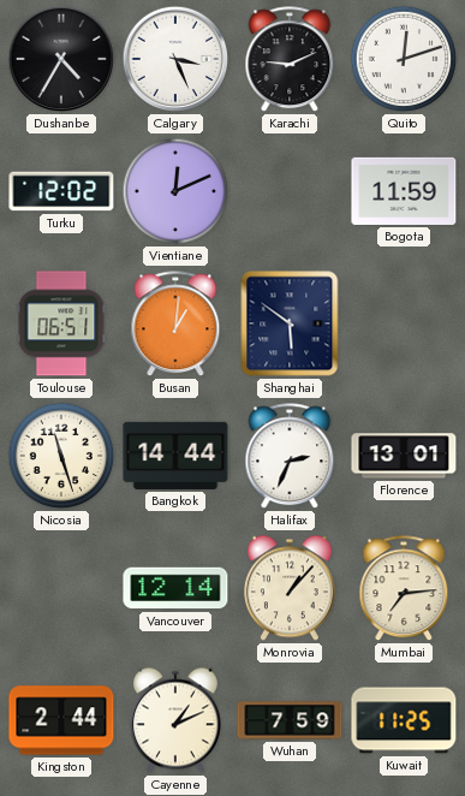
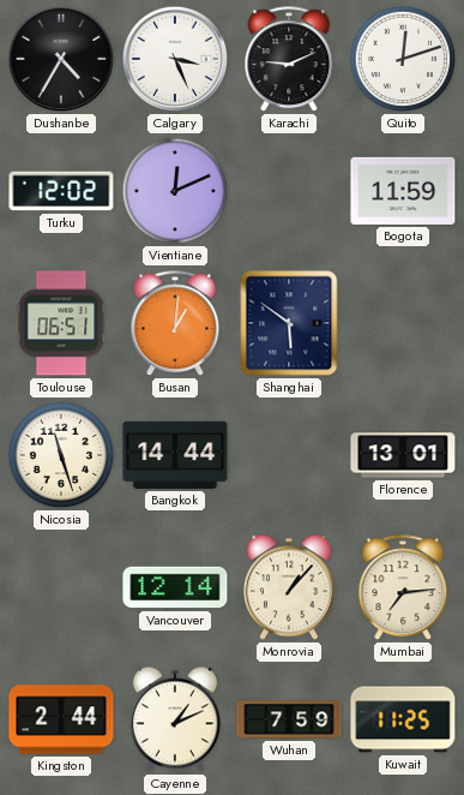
Halifax: 2:34 -> none (290, 457)
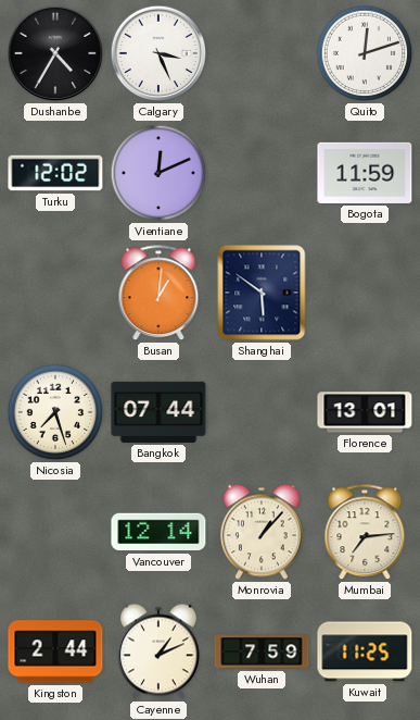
Karachi: 9:11 -> none (289, 60)
Toulouse: 06:51 -> none (61, 323)
Nicosia: 11:27 -> 7:27 (55, 412)
Bangkok: 14:44 -> 07:44 (158, 412)
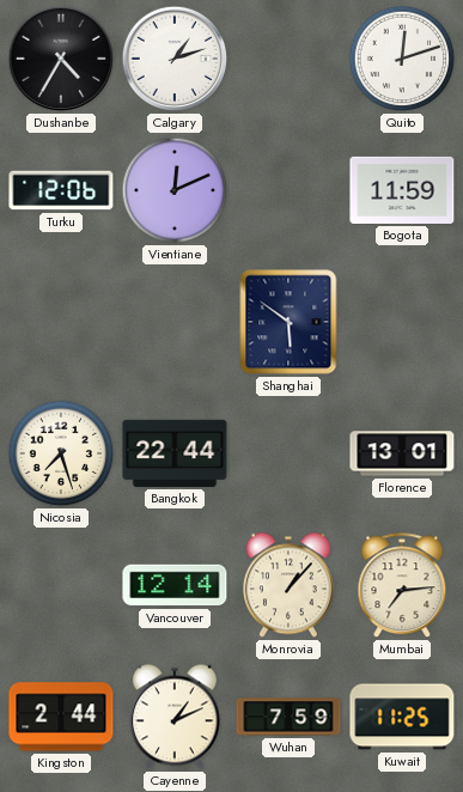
Calgary: 3:26 -> 1:12 (175, 59)
Turku: 12:02 -> 12:06 (61, 190)
Busan: 1:01 -> none (158, 294)
Bangkok: 07:44 -> 22:44 (175, 453)
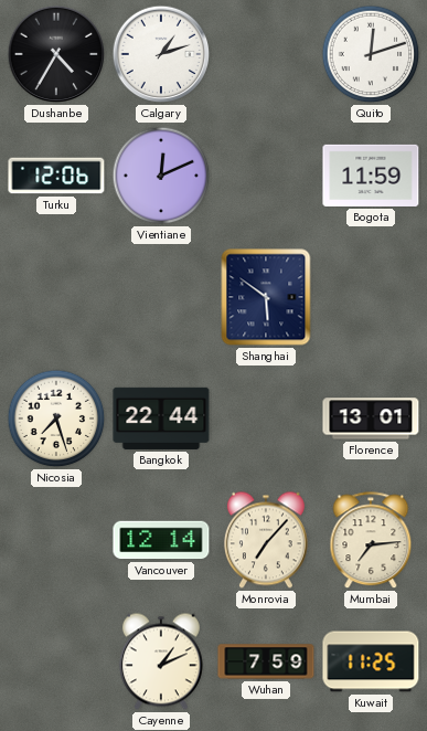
Monrovia: 1:07 -> 7:07 (266, 540)
Kingston: 2:44 -> none (61, 717)
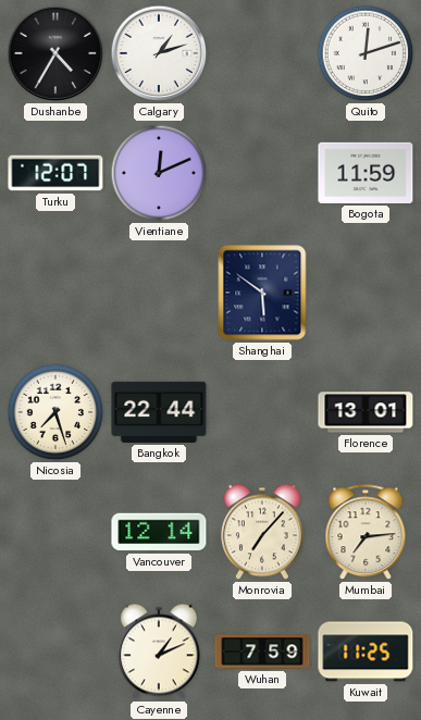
Turku: 12:06 -> 12:07 (55, 173)
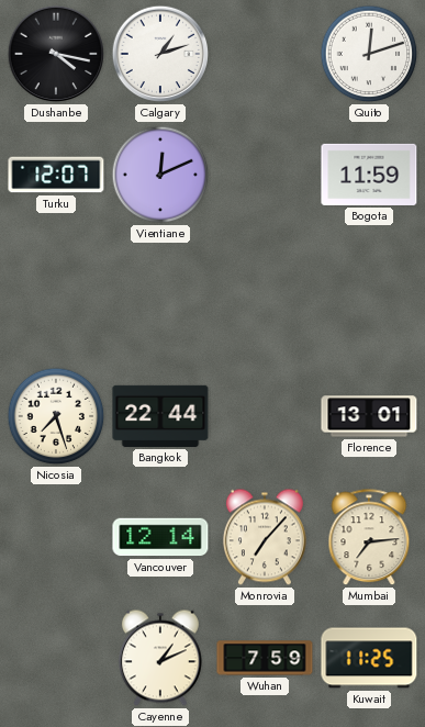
Dushanbe: 4:35 -> 4:17 (56, 54)
Shanghai: 5:51 -> none (262, 293)
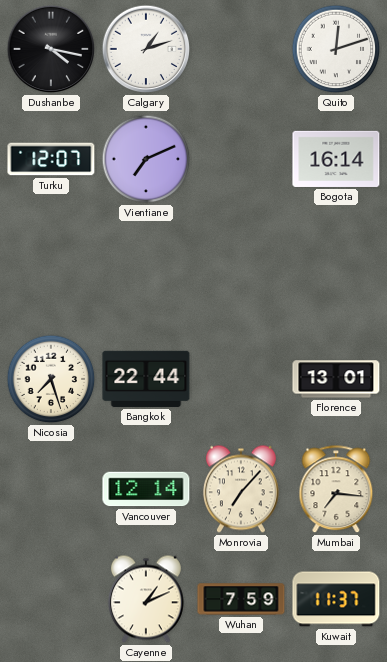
Vientiane: 12:11 -> 7:11 (146, 159)
Bogota: 11:59 -> 16:14 (336, 159)
Mumbai: 7:14 -> 7:16 (336, 490)
Kuwait: 11:25 -> 11:37 (336, 599)
